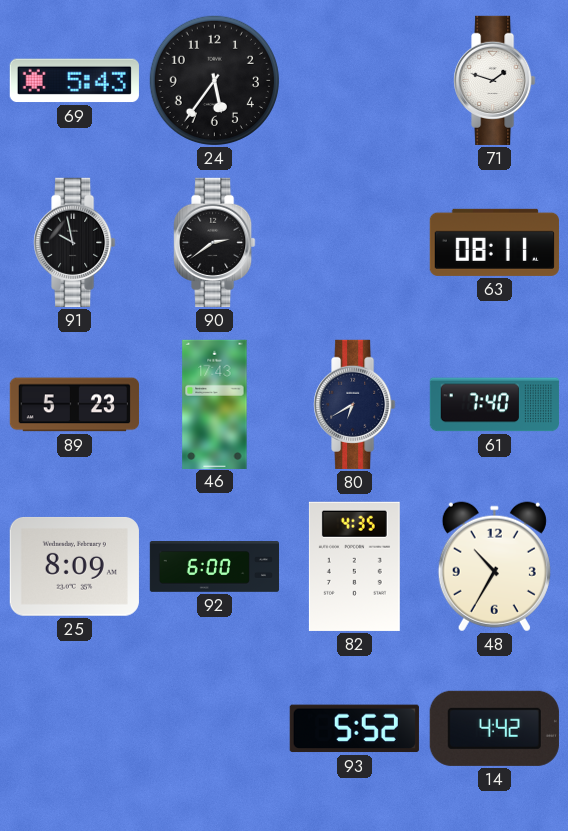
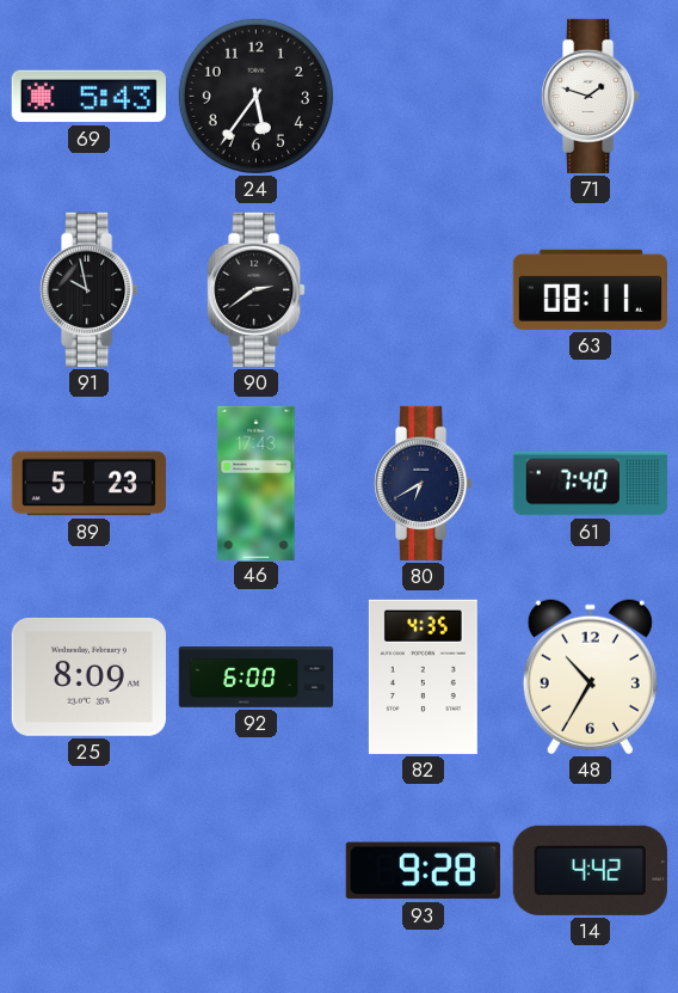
93: 5:52 -> 9:28 (423, 871)
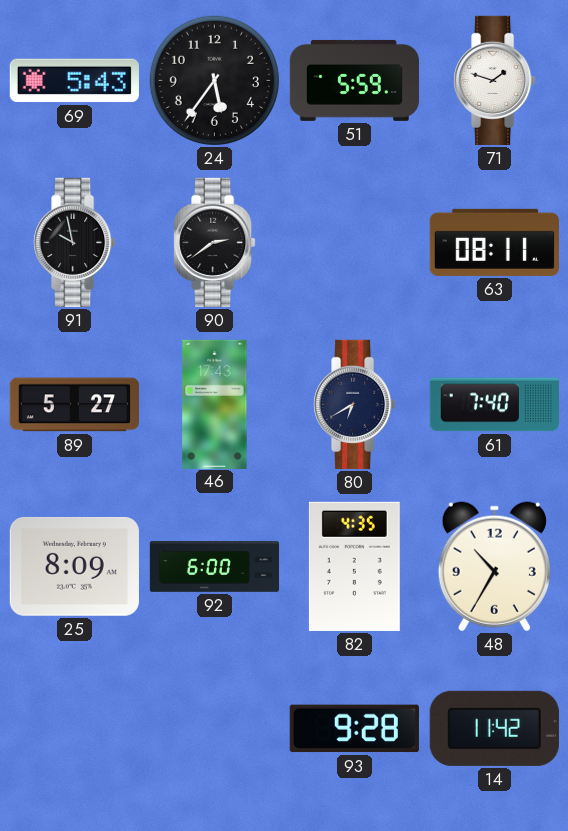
51: none -> 5:59 (354, 80)
89: 5:23 -> 5:27 (74, 405)
14: 4:42 -> 11:42 (494, 728)
